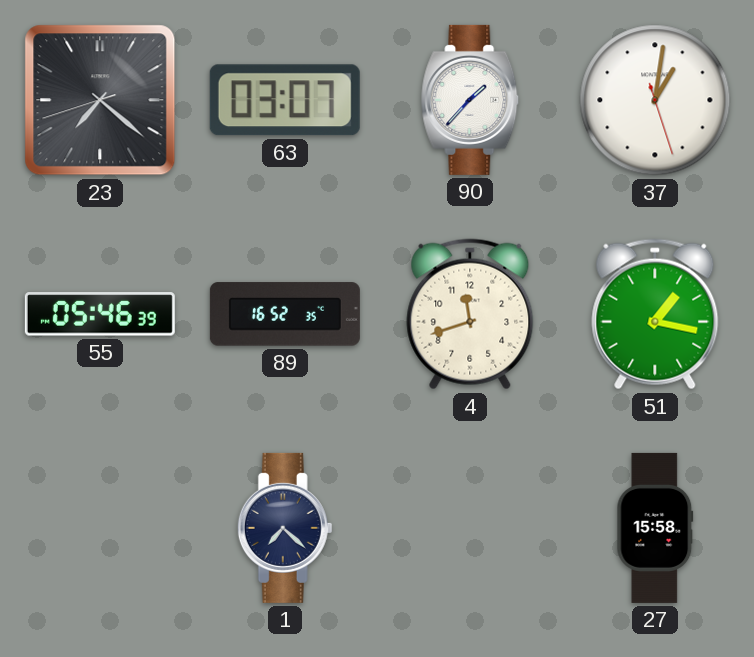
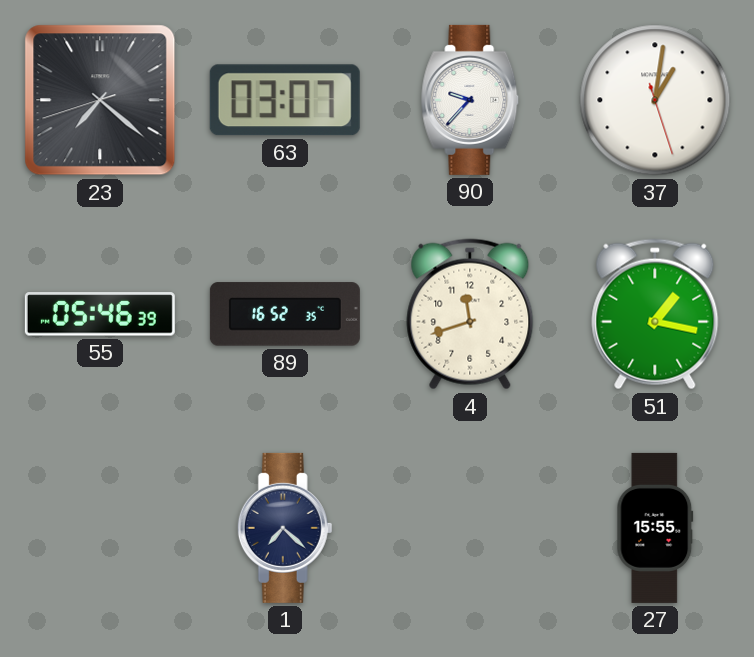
90: 1:37 -> 9:37 (470, 100)
27: 15:58 -> 15:55 (655, 528)
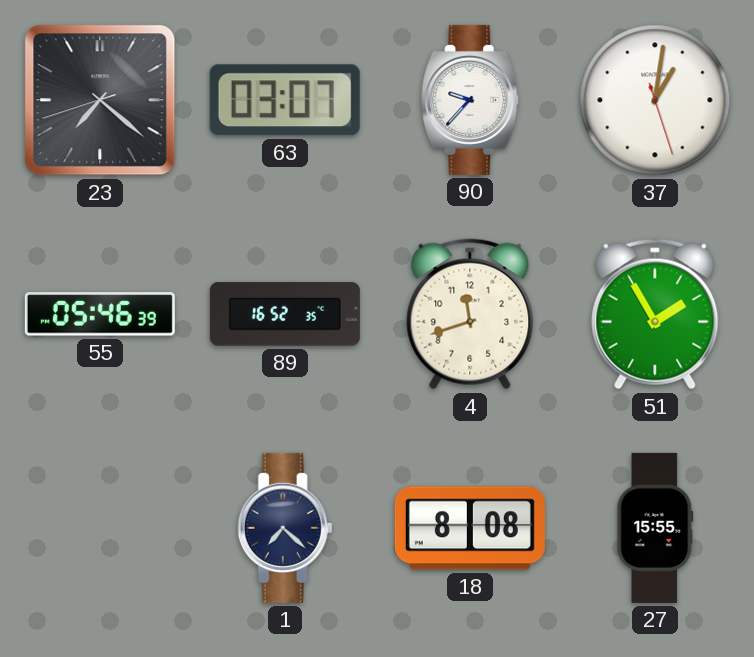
51: 1:17 -> 1:55 (655, 314)
18: none -> 8:08 (470, 528)
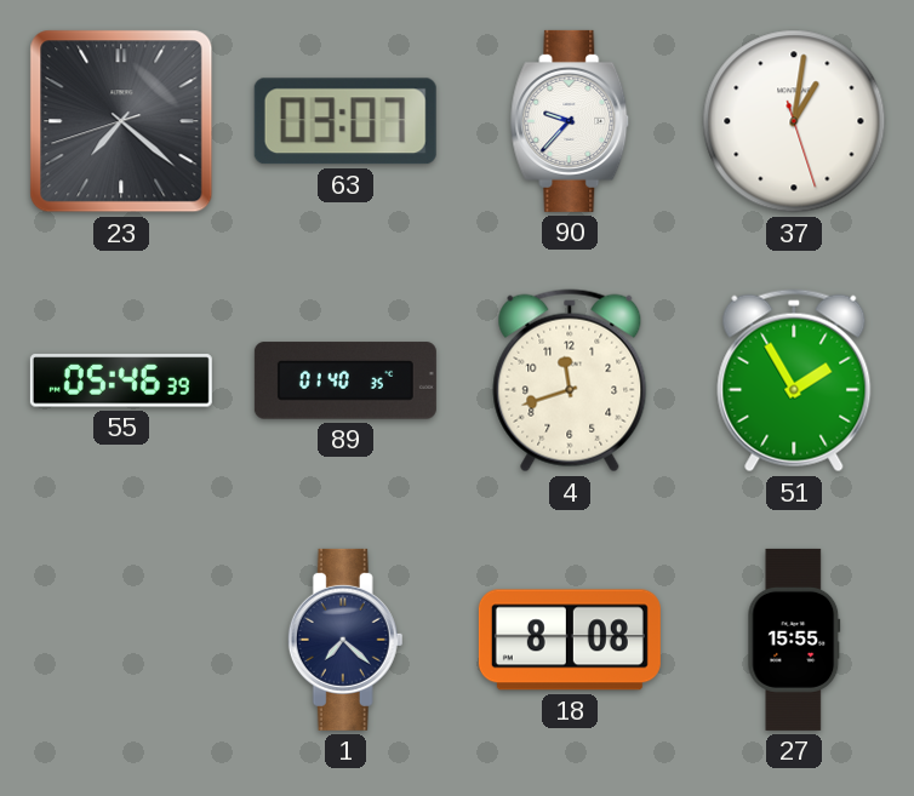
89: 16:52 -> 01:40 (345, 380)
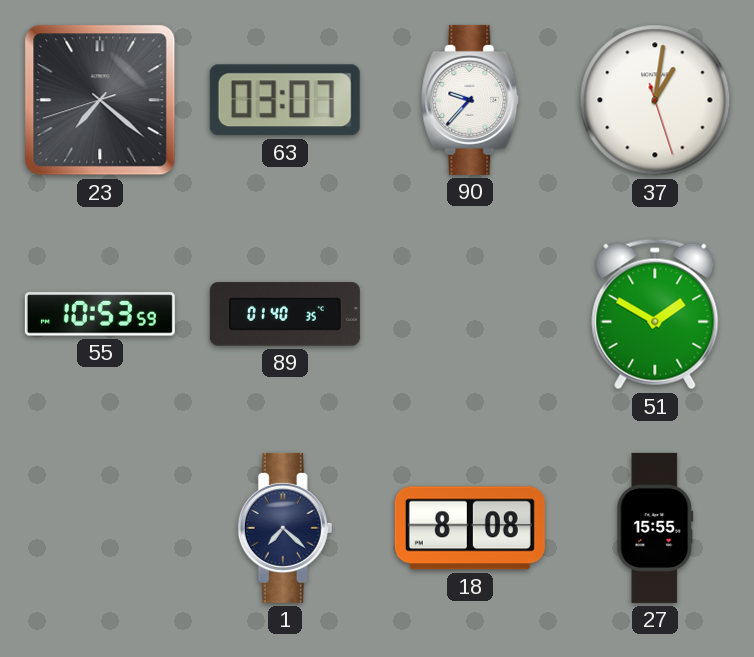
55: 05:46 -> 10:53 (100, 314)
4: 11:42 -> none (570, 380)
51: 1:55 -> 1:50 (655, 314)
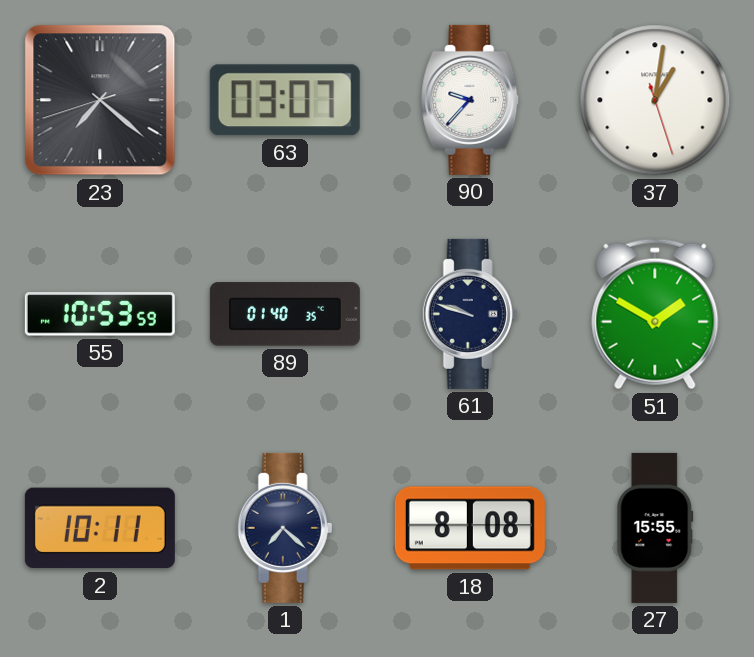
61: none -> 9:48 (470, 314)
2: none -> 10:11 (100, 528)
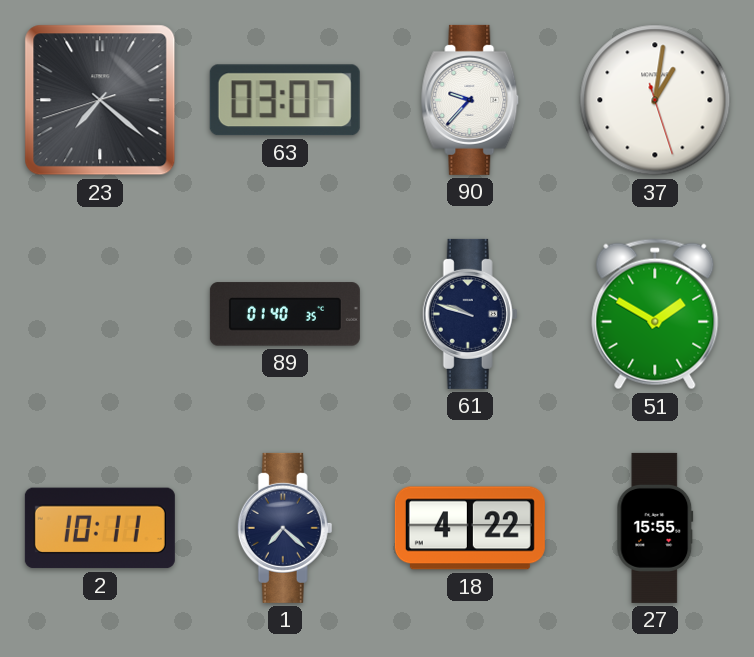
55: 10:53 -> none (100, 314)
18: 8:08 -> 4:22 (470, 528)
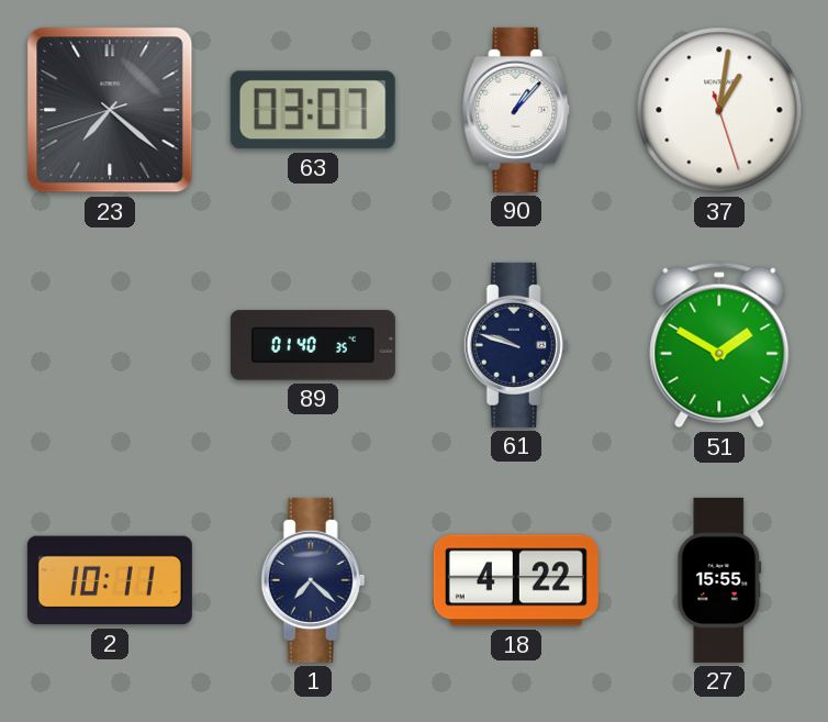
90: 9:37 -> 1:07 (516, 110)
